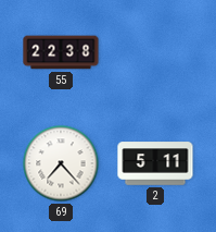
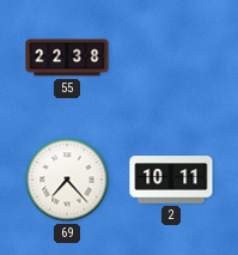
2: 5:11 -> 10:11 (171, 180)
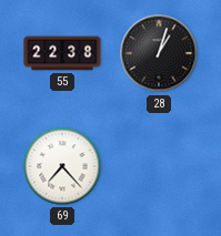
28: none -> 1:03 (159, 53)
2: 10:11 -> none (171, 180)
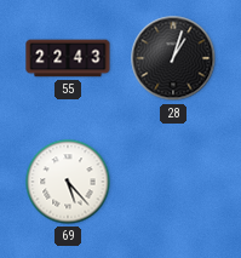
55: 22:38 -> 22:43 (68, 58)
69: 7:23 -> 5:23 (68, 182)
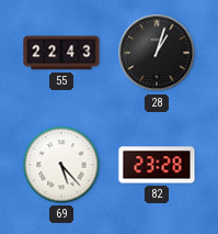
82: none -> 23:28 (157, 165)
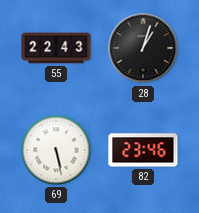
69: 5:23 -> 5:28 (56, 150)
82: 23:28 -> 23:46 (143, 150)
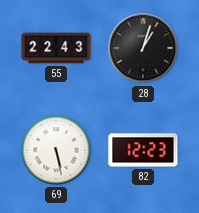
82: 23:46 -> 12:23 (143, 150)
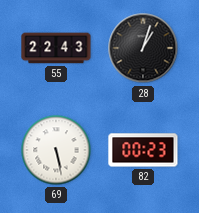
82: 12:23 -> 00:23 (143, 150)
